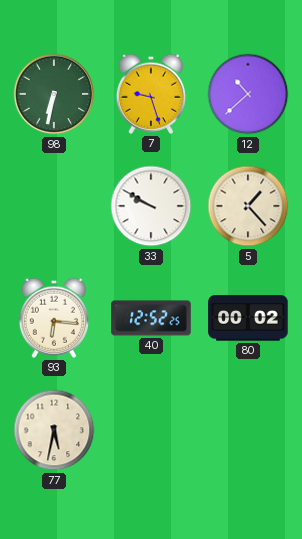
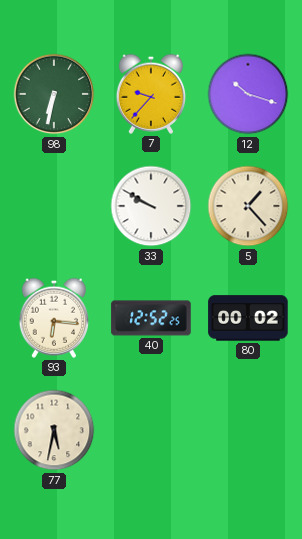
7: 9:27 -> 9:37 (150, 94)
12: 10:38 -> 10:18 (248, 94)
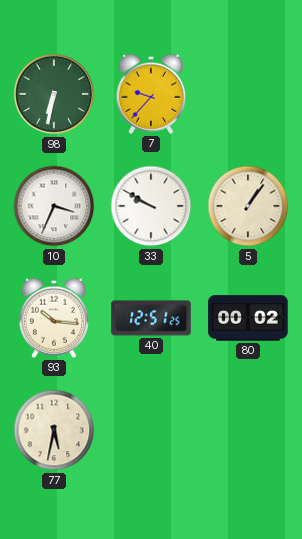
12: 10:18 -> none (248, 94)
10: none -> 3:34 (54, 206)
5: 1:23 -> 1:06 (248, 206)
93: 6:16 -> 10:16 (53, 318)
40: 12:52 -> 12:51 (151, 318)
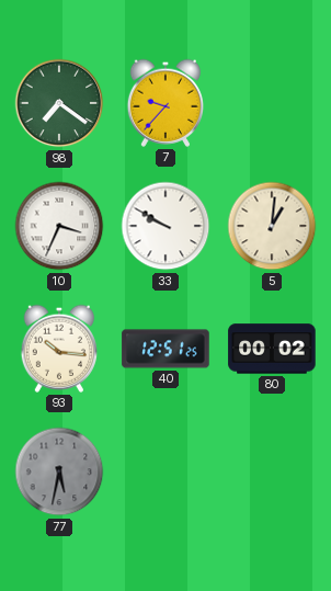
98: 6:32 -> 7:21 (59, 103)
5: 1:06 -> 1:01 (272, 226)
77 dial: cream -> grey (59, 471)
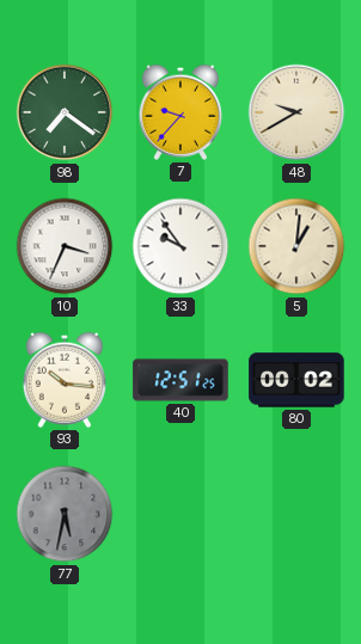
48: none -> 9:40 (296, 112)
33: 9:50 -> 9:54 (180, 246)
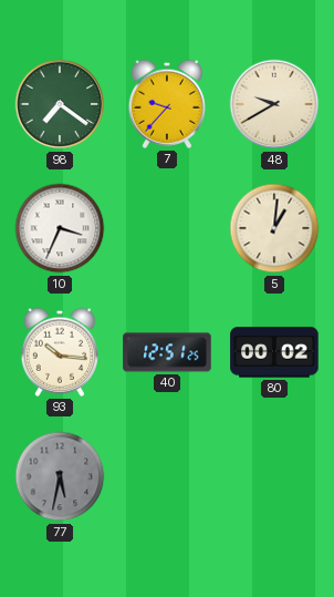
33: 9:54 -> none (180, 246)
